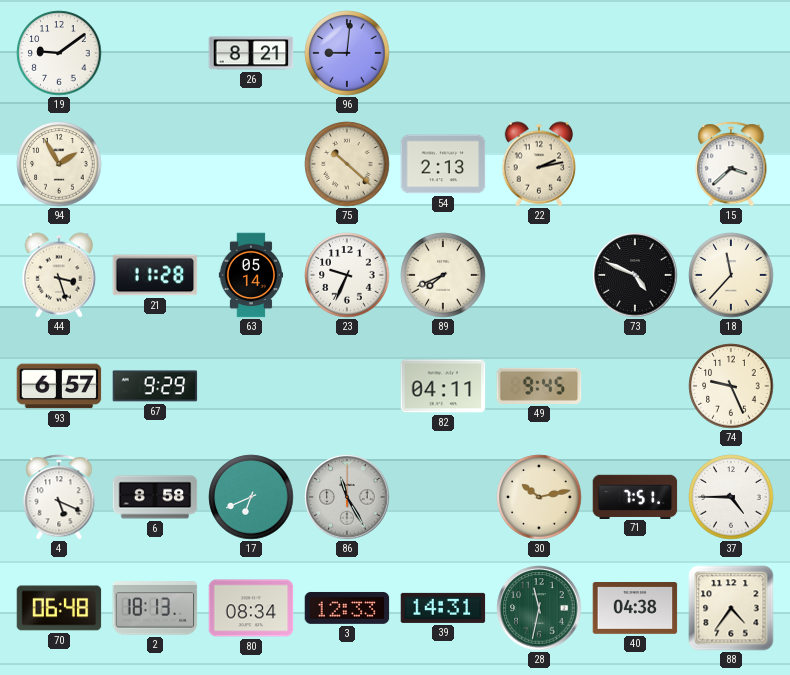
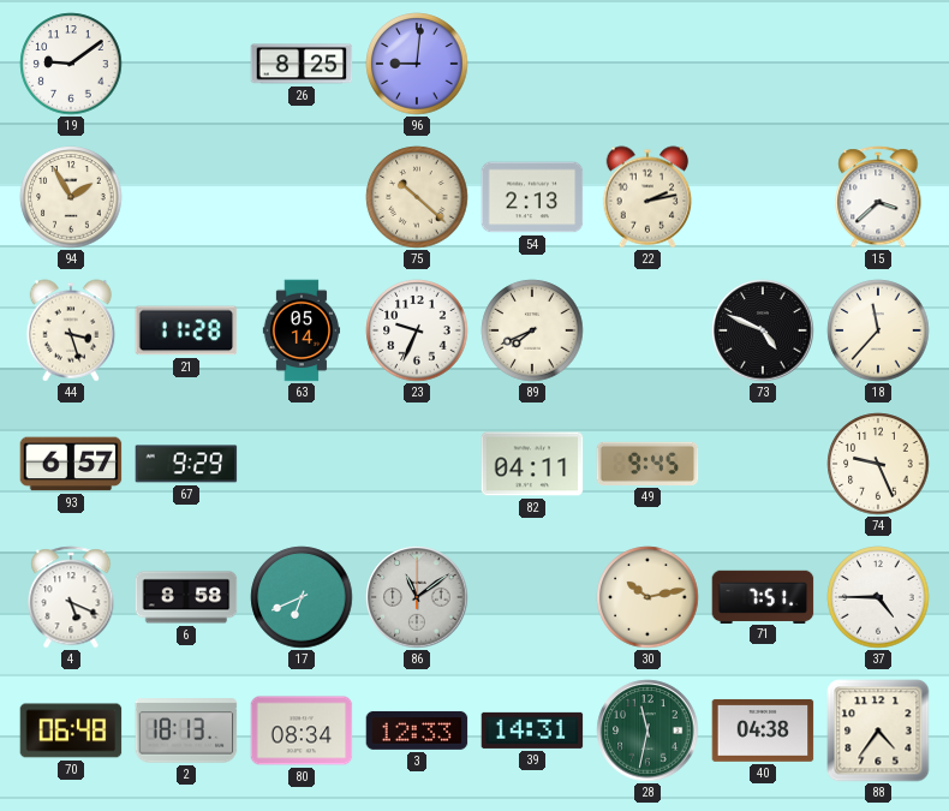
26: 8:21 -> 8:25 (302, 64)
86: 11:25 -> 11:09 (417, 597)
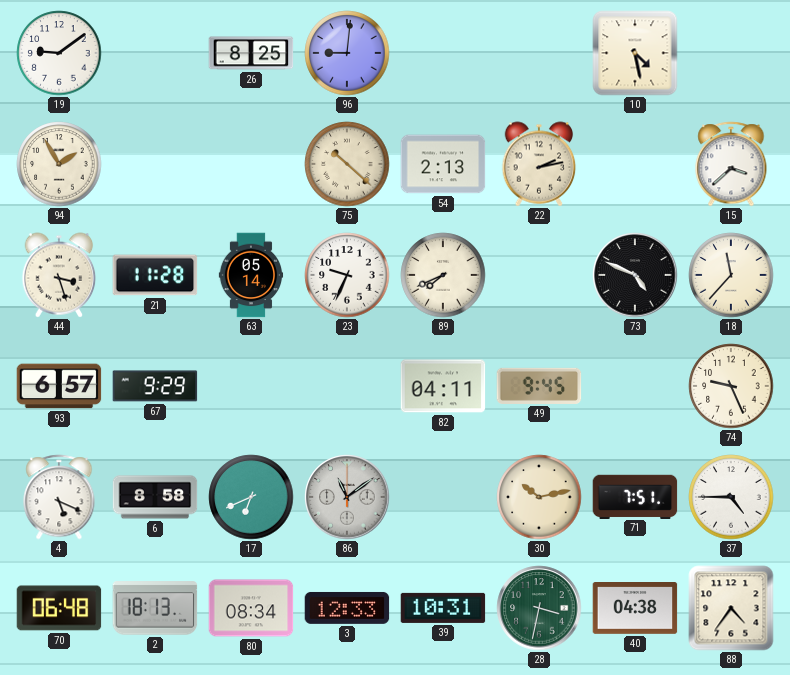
10: none -> 4:28 (635, 53)
39: 14:31 -> 10:31 (443, 608)
28: 11:32 -> 3:32 (539, 608)
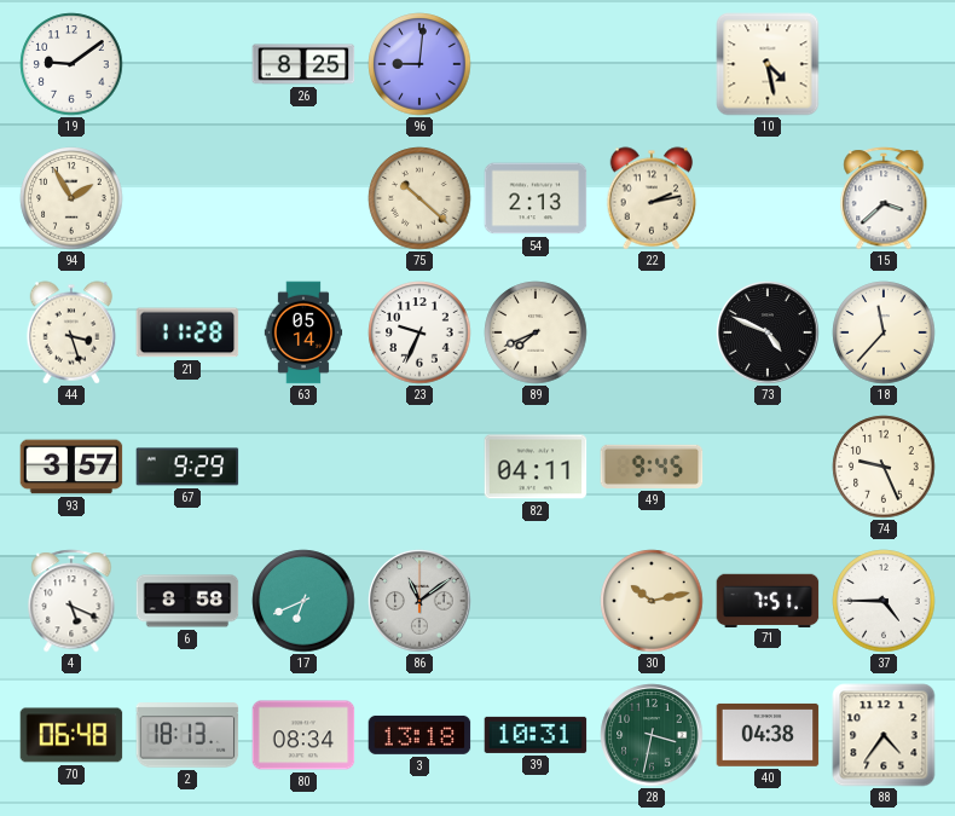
93: 6:57 -> 3:57 (71, 467)
3: 12:33 -> 13:18 (419, 735)
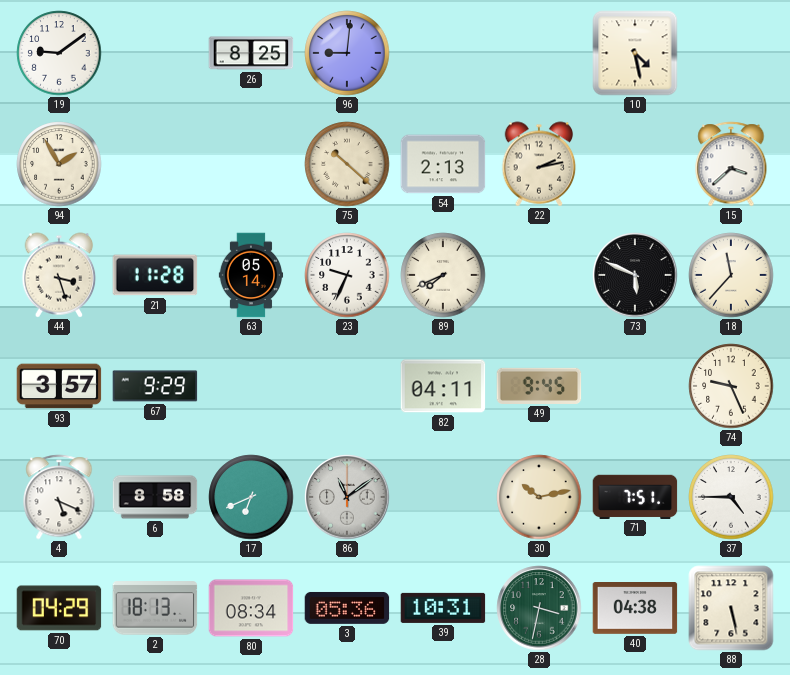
73: 4:49 -> 5:49 (635, 275)
70: 06:48 -> 04:29 (59, 608)
3: 13:18 -> 05:36 (347, 608)
88: 4:36 -> 5:28 (731, 608)
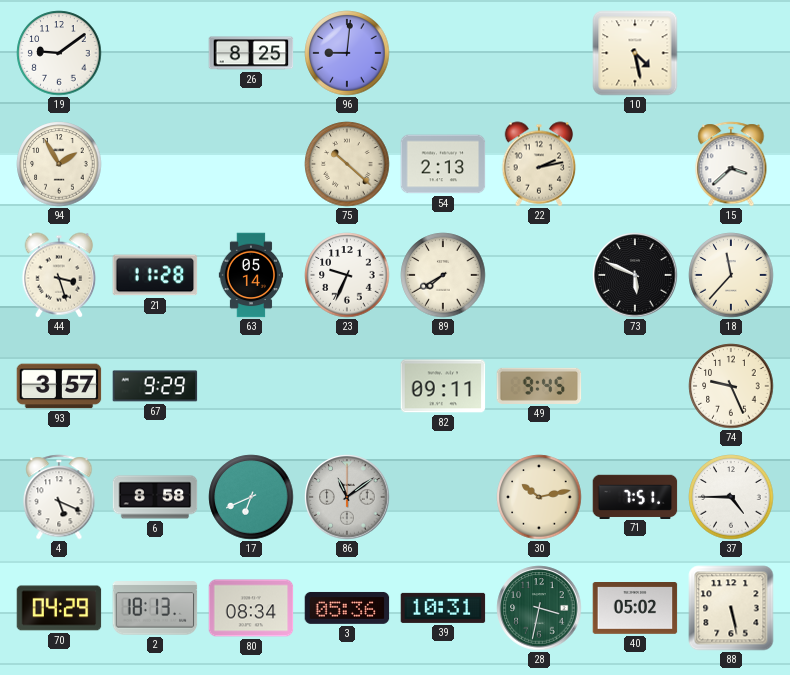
89: 7:41 -> 7:40 (443, 275)
82: 04:11 -> 09:11 (443, 386)
40: 04:38 -> 05:02 (635, 609)
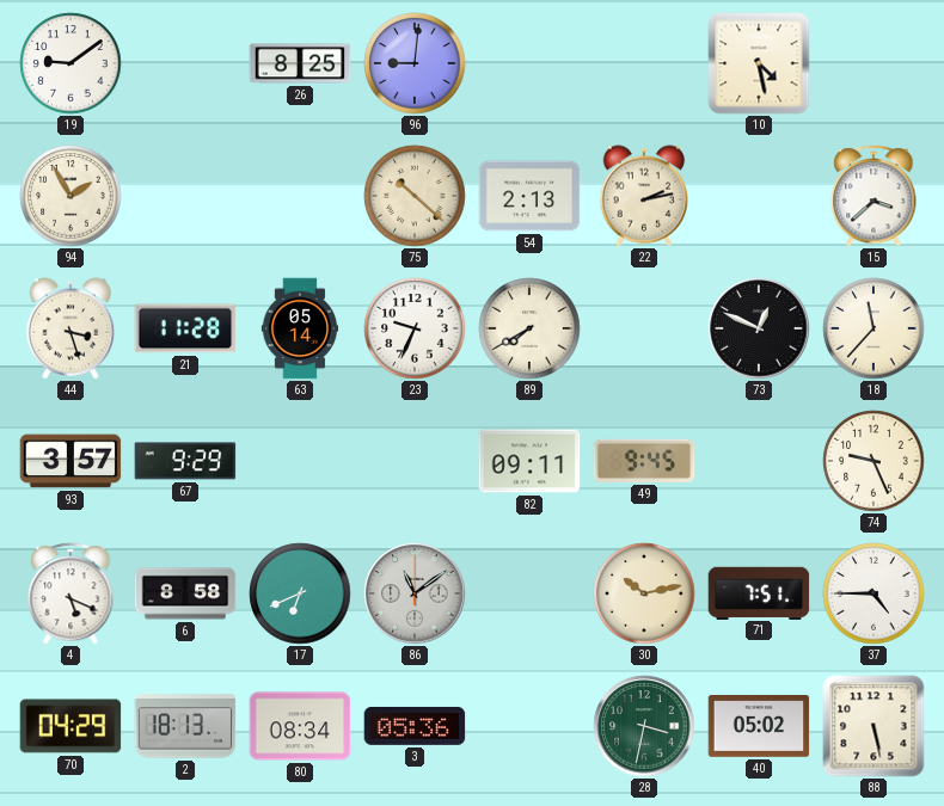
73: 5:49 -> 12:49 (759, 328)
39: 10:31 -> none (443, 608)
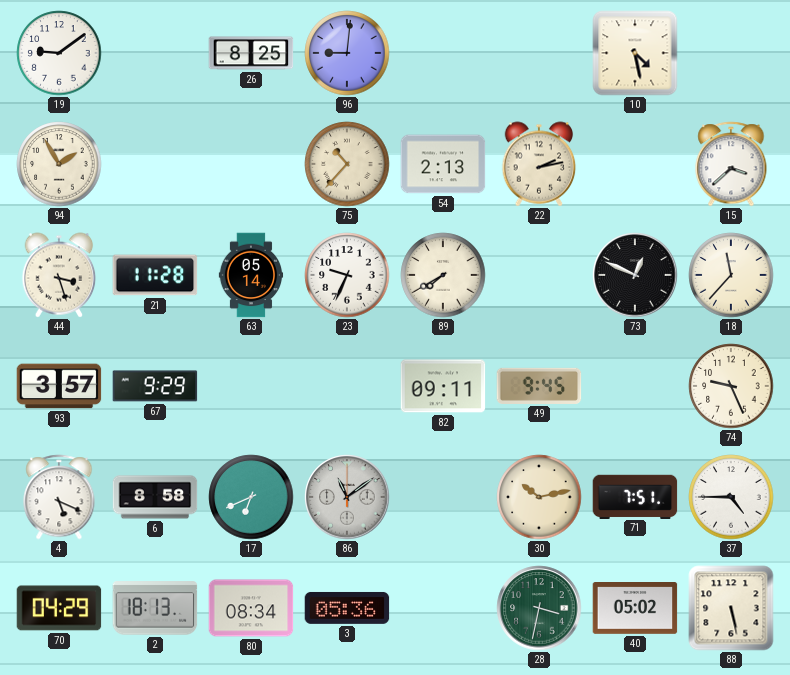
75: 10:22 -> 10:37 (347, 164)
